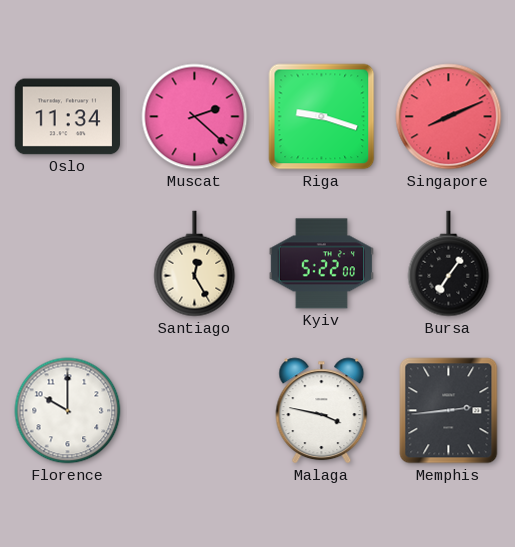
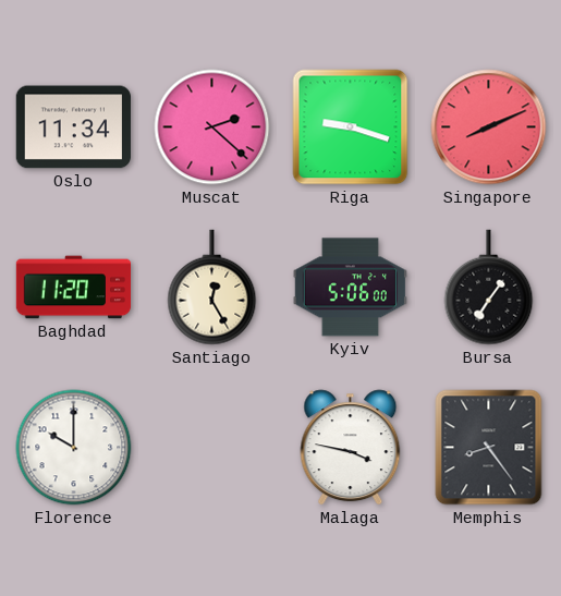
Baghdad: none -> 11:20 (74, 288)
Kyiv: 5:22 -> 5:06 (350, 288)
Memphis: 2:44 -> 8:24 (489, 448)
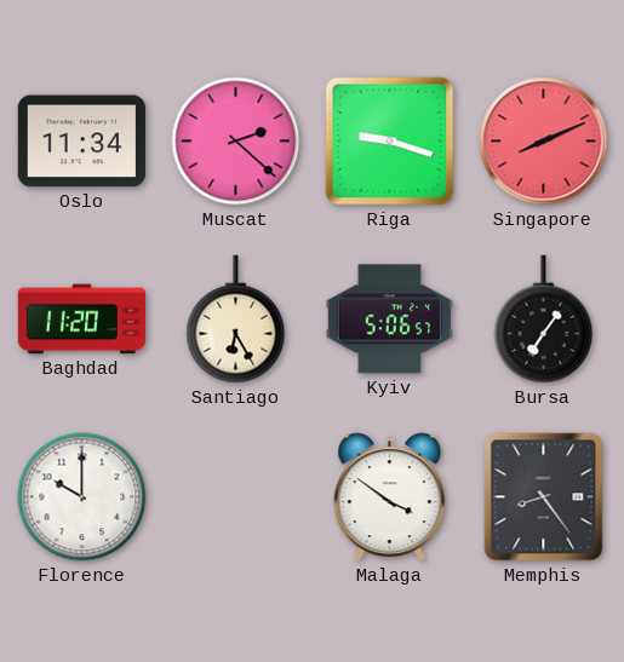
Santiago: 12:25 -> 6:25 (236, 320)
Kyiv: 5:06:00 -> 5:06:57 (389, 320)
Malaga: 3:47 -> 3:51 (390, 497)
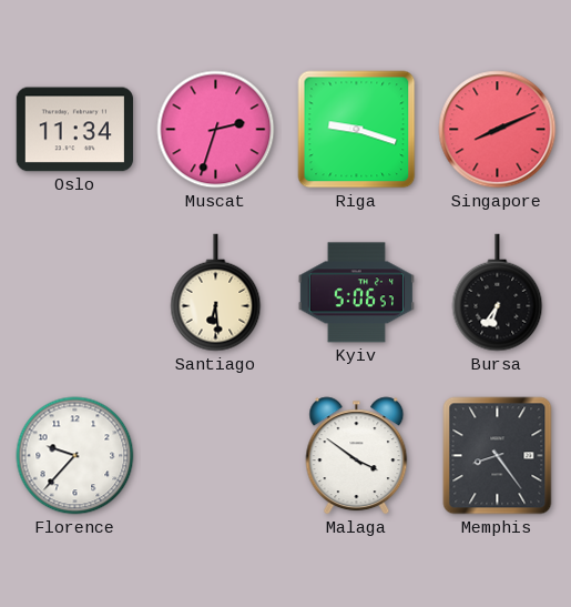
Muscat: 2:22 -> 2:33 (216, 130)
Baghdad: 11:20 -> none (82, 320)
Santiago: 6:25 -> 6:29 (216, 293)
Bursa: 7:06 -> 6:36 (498, 293)
Florence: 10:00 -> 9:37 (75, 456)
